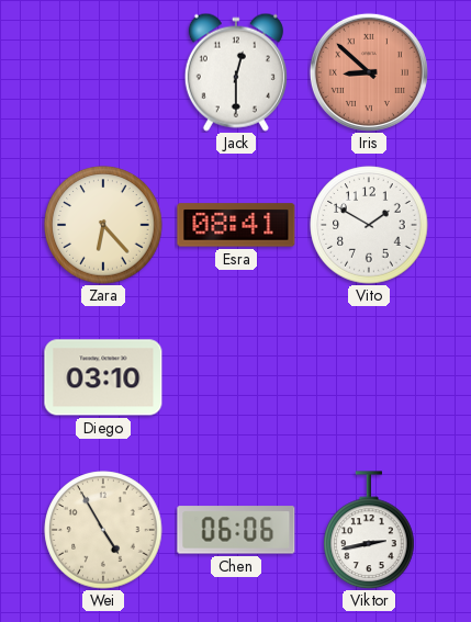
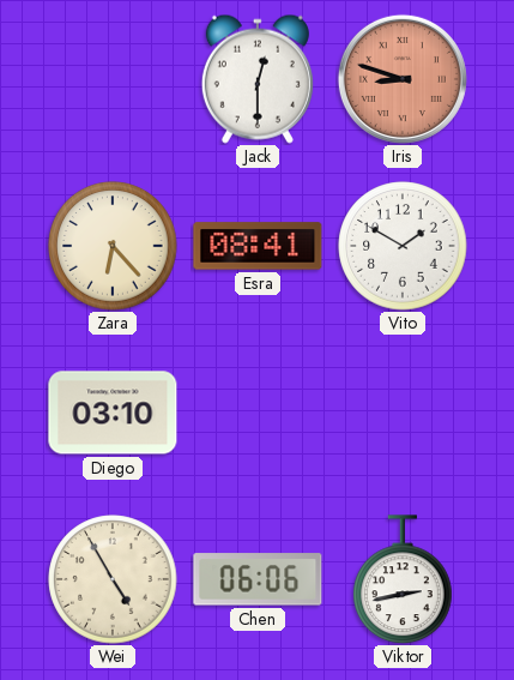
Iris: 8:52 -> 8:48 (403, 79)
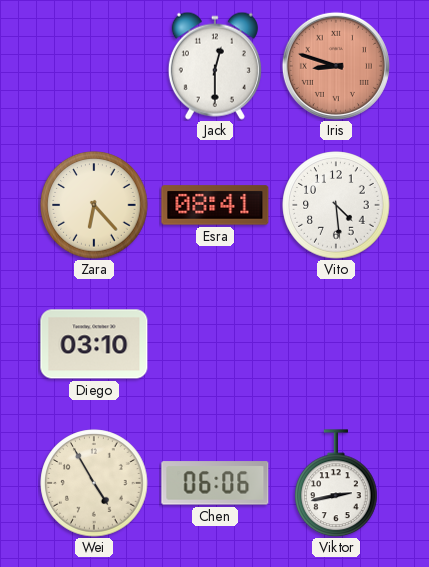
Vito: 1:50 -> 4:29 (336, 205)
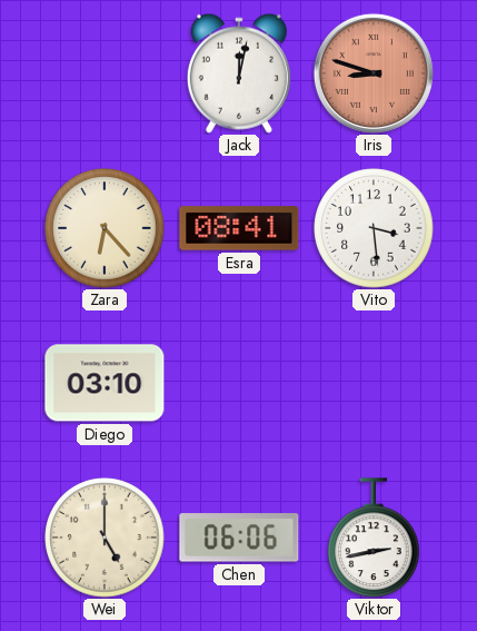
Jack: 12:30 -> 12:02 (239, 73)
Vito: 4:29 -> 3:29 (374, 228)
Wei: 4:55 -> 5:00 (105, 538)
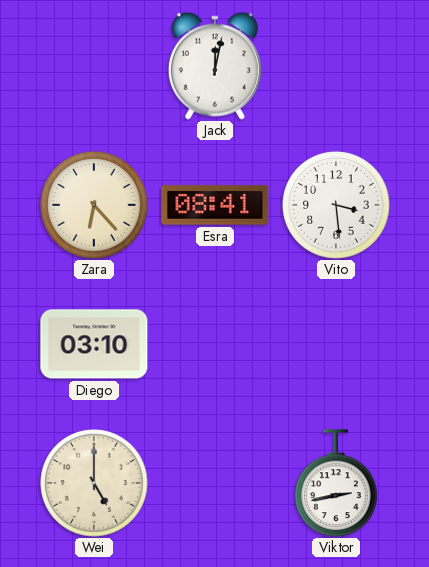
Iris: 8:48 -> none (374, 73)
Chen: 06:06 -> none (239, 538)
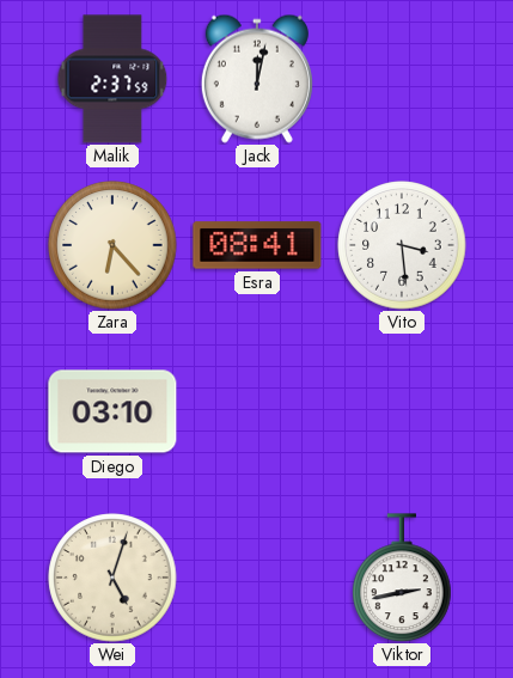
Malik: none -> 2:37 (112, 79)
Wei: 5:00 -> 5:03 (112, 578)
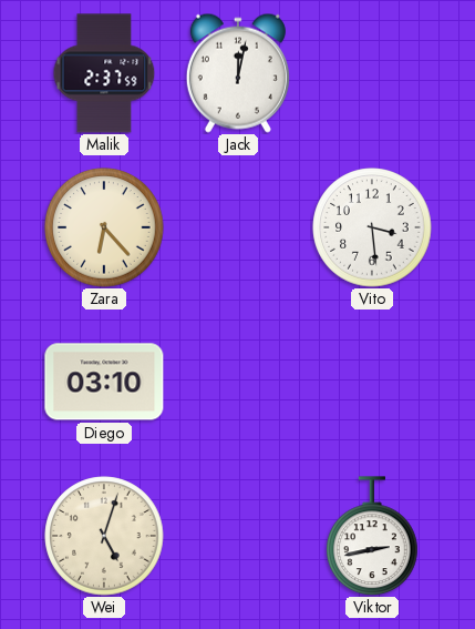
Esra: 08:41 -> none (257, 245)
